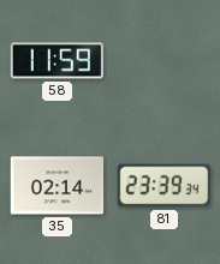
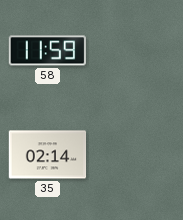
81: 23:39 -> none (163, 186)
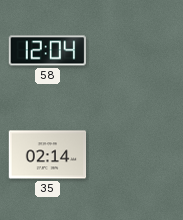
58: 11:59 -> 12:04 (48, 51)
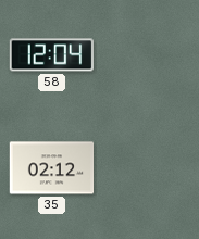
35: 02:14 -> 02:12 (52, 168)
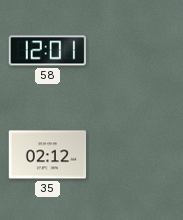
58: 12:04 -> 12:01 (48, 51)
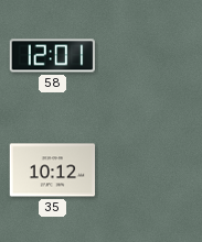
35: 02:12 -> 10:12 (53, 170)
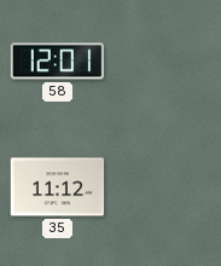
35: 10:12 -> 11:12 (58, 187)
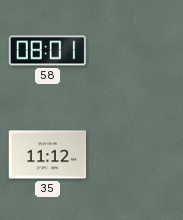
58: 12:01 -> 08:01 (48, 51)
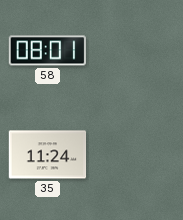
35: 11:12 -> 11:24 (48, 155)
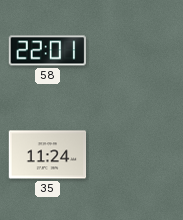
58: 08:01 -> 22:01 (48, 51)
